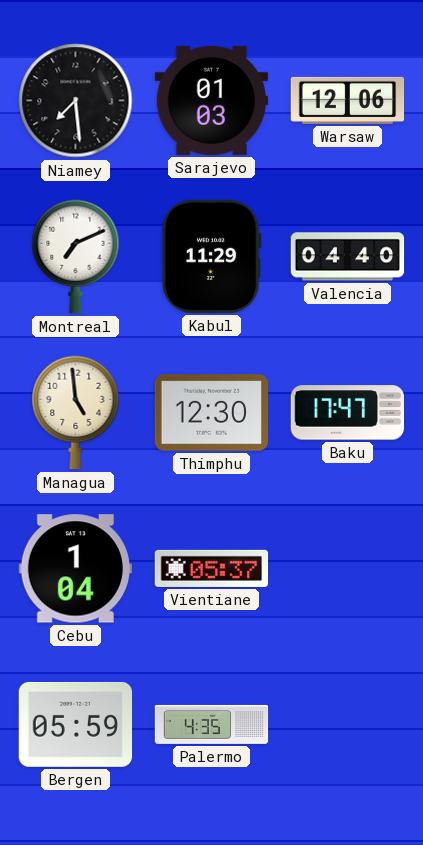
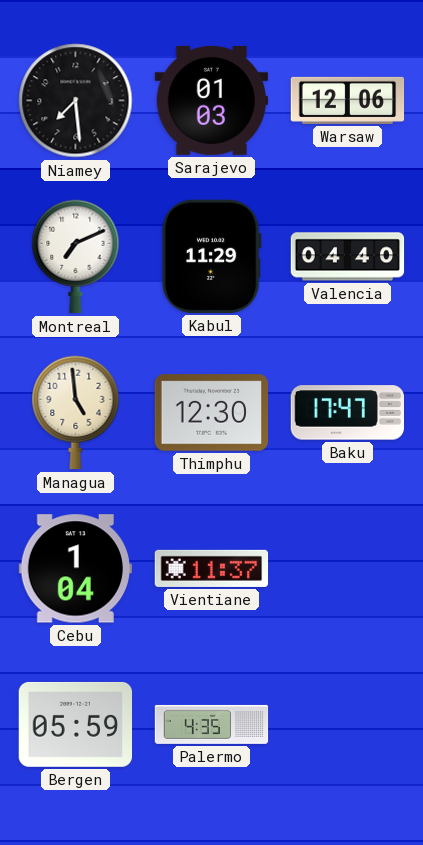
Vientiane: 05:37 -> 11:37 (212, 568)
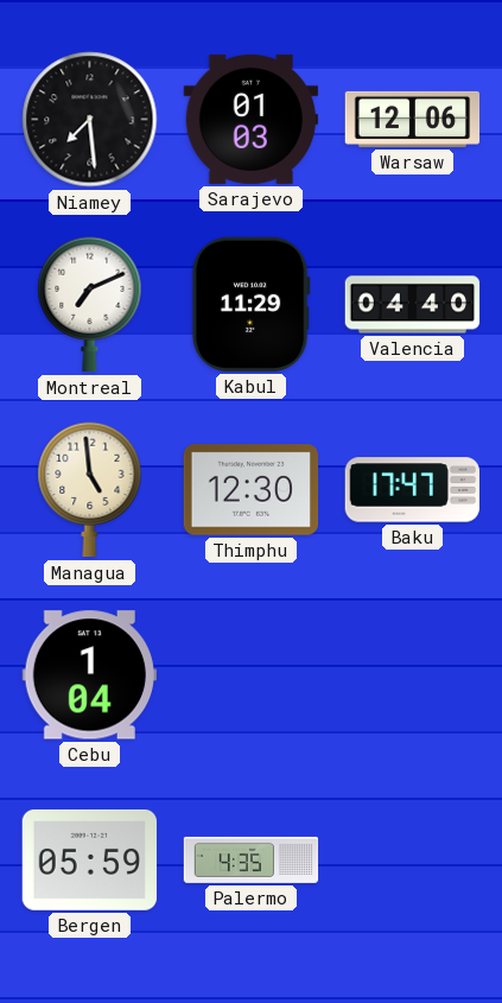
Vientiane: 11:37 -> none (212, 568)
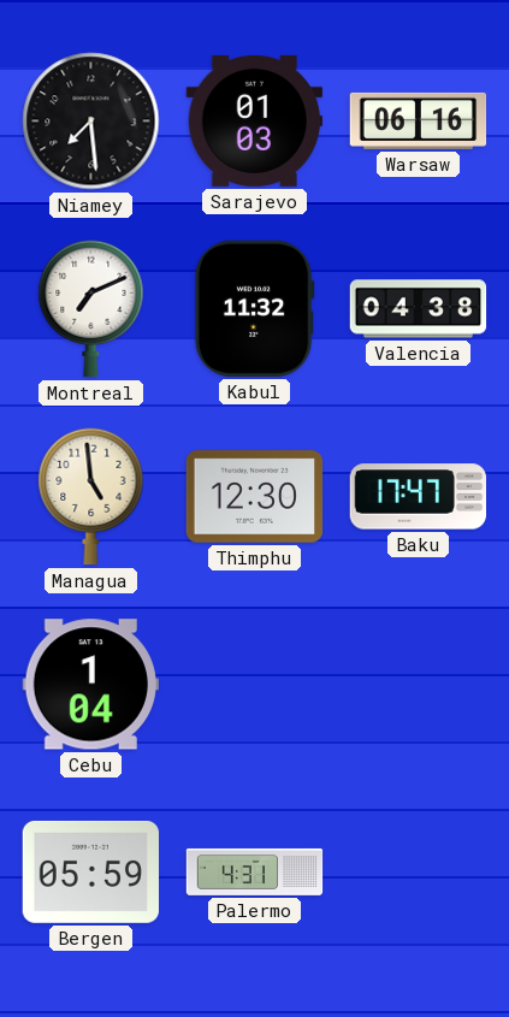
Warsaw: 12:06 -> 06:16 (419, 120)
Kabul: 11:29 -> 11:32 (254, 308)
Valencia: 04:40 -> 04:38 (419, 309)
Palermo: 4:35 -> 4:31 (255, 871)
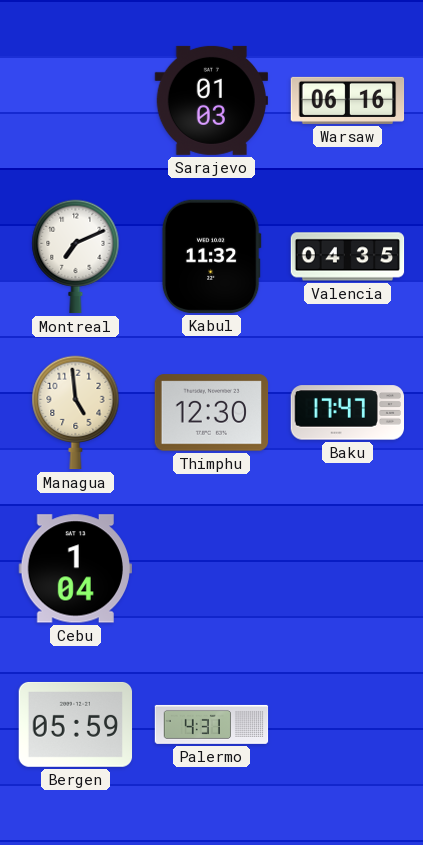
Niamey: 7:29 -> none (91, 122)
Valencia: 04:38 -> 04:35 (348, 257)
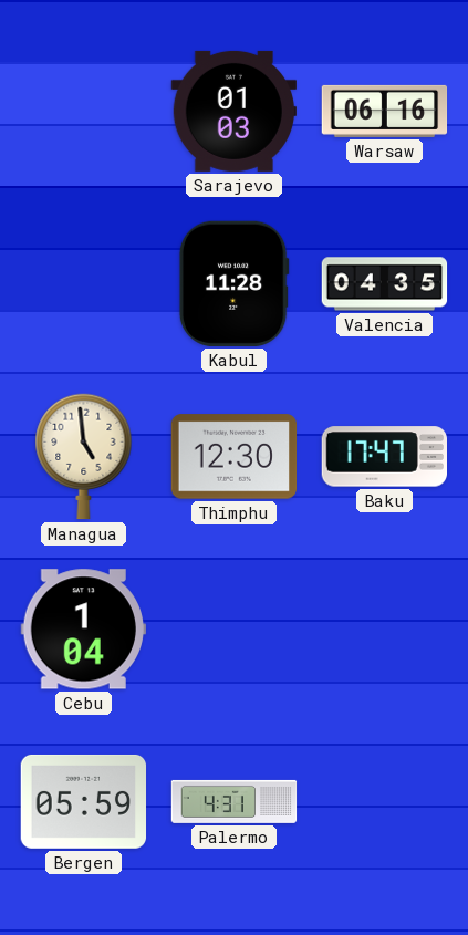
Montreal: 7:11 -> none (76, 257)
Kabul: 11:32 -> 11:28 (233, 283)
